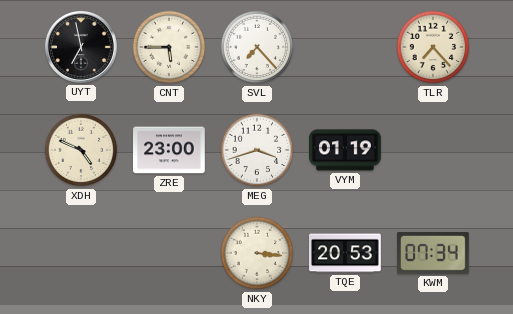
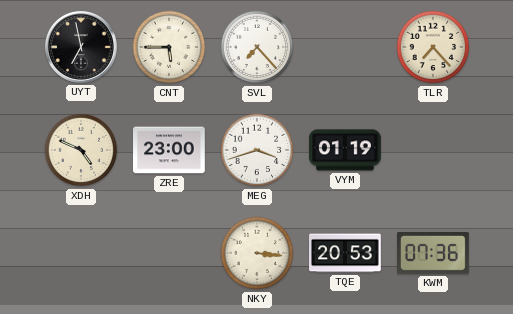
KWM: 07:34 -> 07:36 (434, 254)
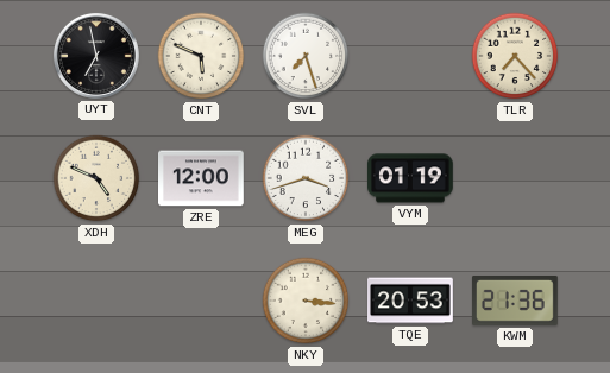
CNT: 5:45 -> 5:49 (201, 56)
SVL: 7:23 -> 7:27 (306, 56)
ZRE: 23:00 -> 12:00 (202, 178)
KWM: 07:36 -> 21:36 (516, 302)
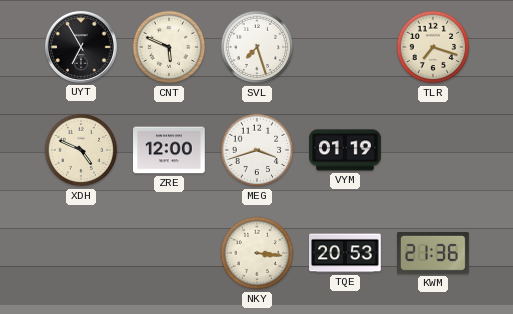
UYT: 6:58 -> 6:55 (81, 47)
TLR: 7:23 -> 7:18 (433, 47)
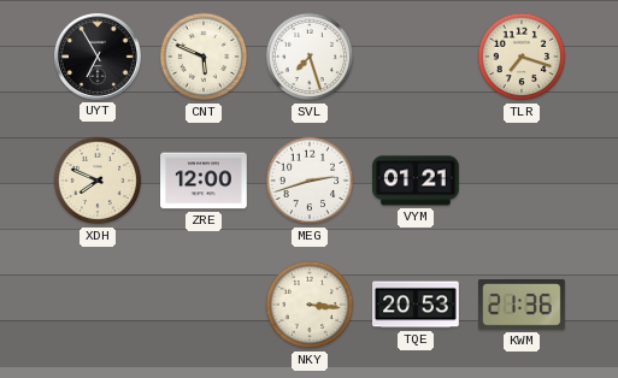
XDH: 4:49 -> 7:49 (98, 181)
MEG: 3:42 -> 2:42 (310, 181)
VYM: 01:19 -> 01:21 (417, 181)
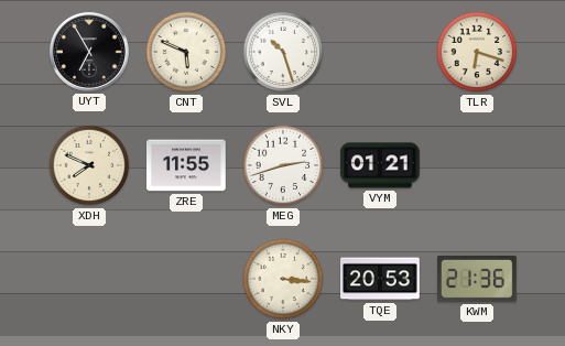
SVL: 7:27 -> 10:27 (283, 52)
TLR: 7:18 -> 6:18 (477, 52)
ZRE: 12:00 -> 11:55 (187, 165)
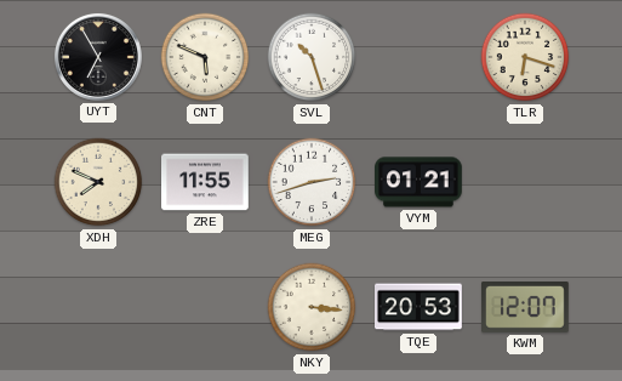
KWM: 21:36 -> 12:07 (526, 308)
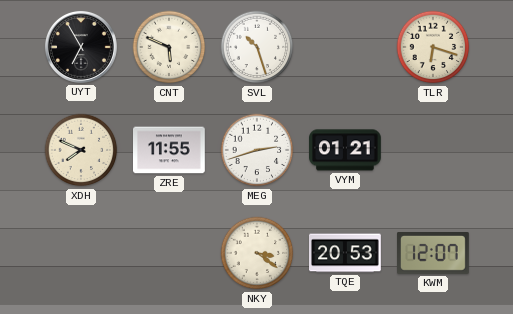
NKY: 3:16 -> 3:21 (257, 253)
